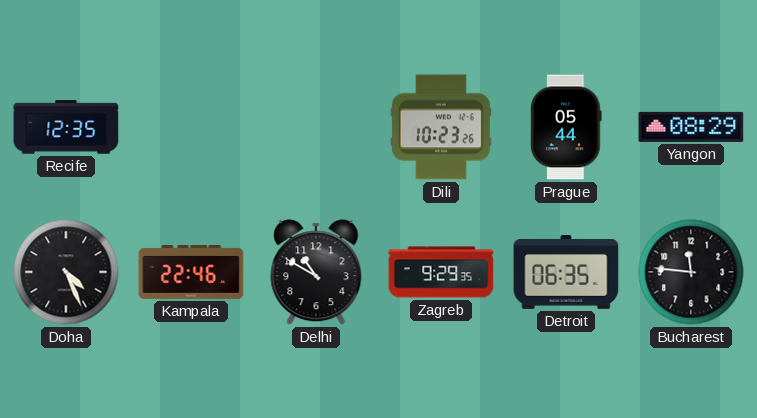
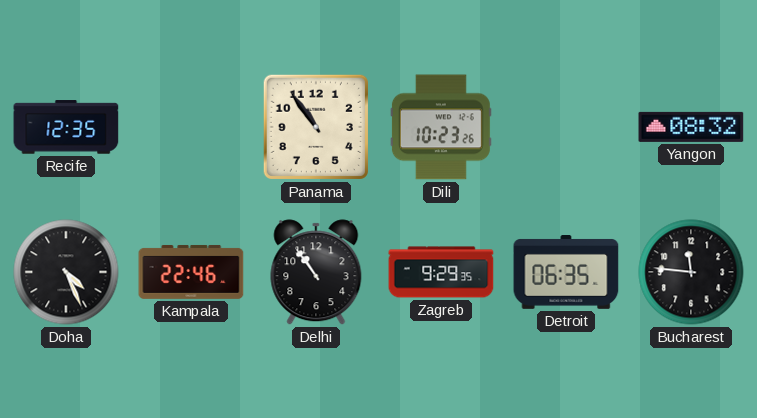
Panama: none -> 10:54 (316, 127)
Prague: 05:44 -> none (566, 127)
Yangon: 08:29 -> 08:32 (691, 127)
Delhi: 10:50 -> 10:54 (316, 272)
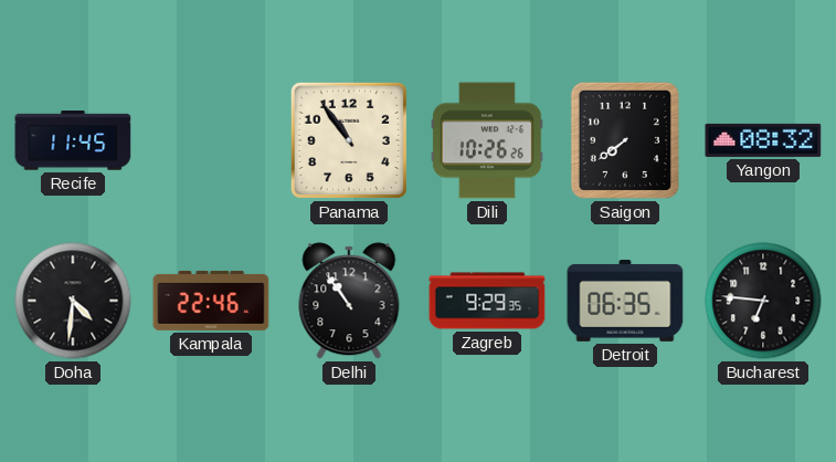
Recife: 12:35 -> 11:45 (73, 140)
Dili: 10:23 -> 10:26 (487, 140)
Saigon: none -> 7:39 (625, 140)
Doha: 4:26 -> 4:31 (73, 301)
Bucharest: 11:46 -> 6:46 (763, 301)
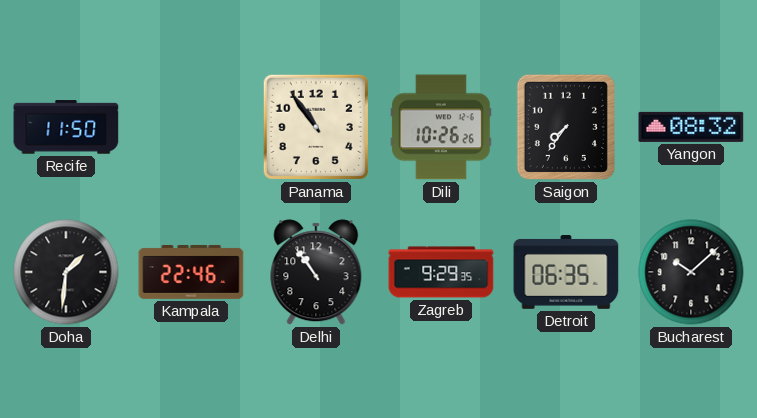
Recife: 11:45 -> 11:50 (66, 127)
Saigon: 7:39 -> 7:36 (566, 127)
Doha: 4:31 -> 1:31 (66, 272)
Bucharest: 6:46 -> 10:08 (691, 272)
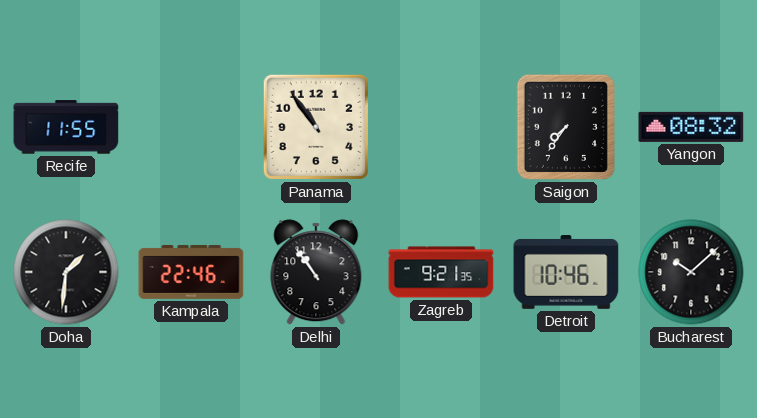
Recife: 11:50 -> 11:55 (66, 127)
Dili: 10:26 -> none (441, 127)
Zagreb: 9:29 -> 9:21 (441, 272)
Detroit: 06:35 -> 10:46 (566, 273)
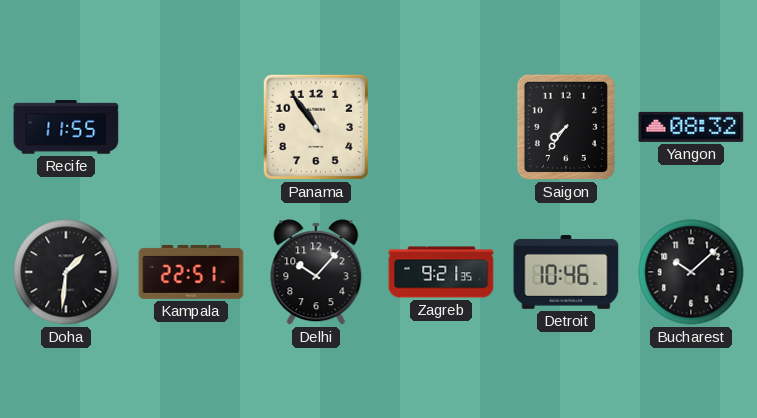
Kampala: 22:46 -> 22:51 (191, 272)
Delhi: 10:54 -> 10:07 (316, 272)
